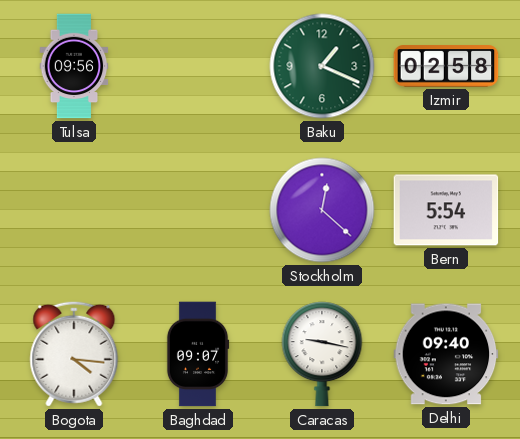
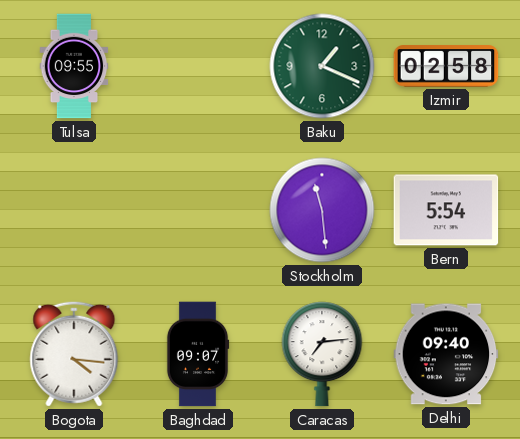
Tulsa: 09:56 -> 09:55 (74, 66)
Stockholm: 12:22 -> 11:29 (322, 210)
Caracas: 9:17 -> 7:14 (322, 354)
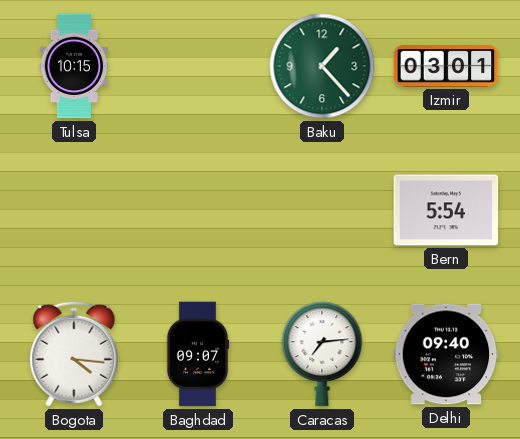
Tulsa: 09:55 -> 10:15 (74, 66)
Baku: 1:19 -> 1:23 (322, 66)
Izmir: 02:58 -> 03:01 (446, 66)
Stockholm: 11:29 -> none (322, 210)
